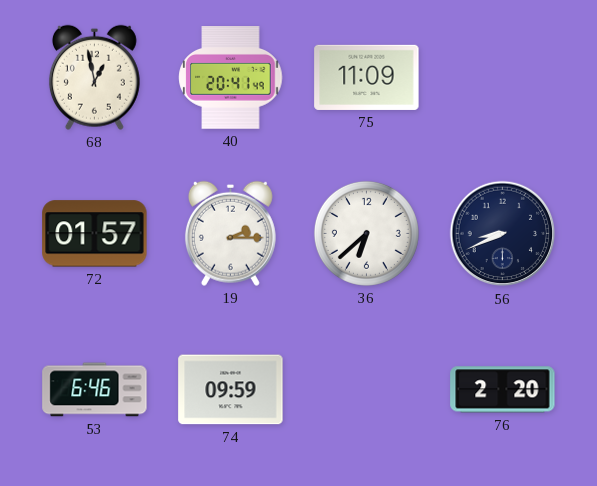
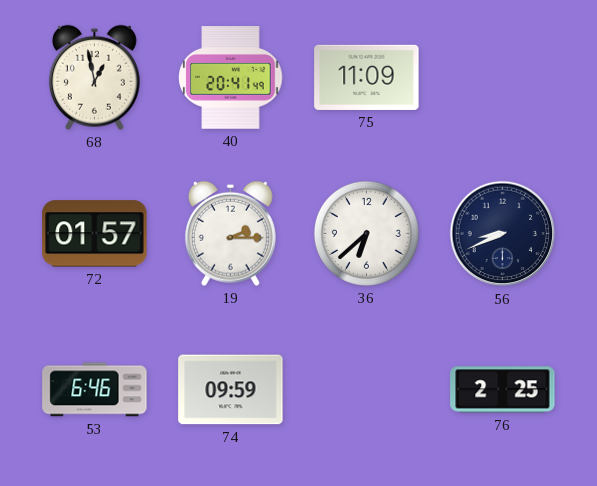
76: 2:20 -> 2:25 (503, 390)
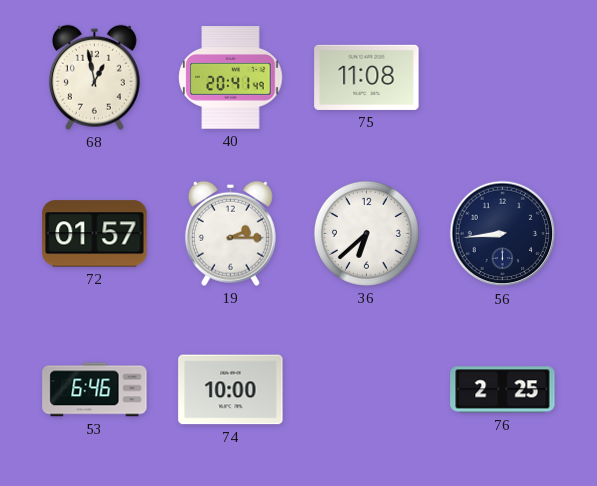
75: 11:09 -> 11:08 (367, 77)
56: 8:41 -> 8:44 (503, 234)
74: 09:59 -> 10:00 (231, 390)
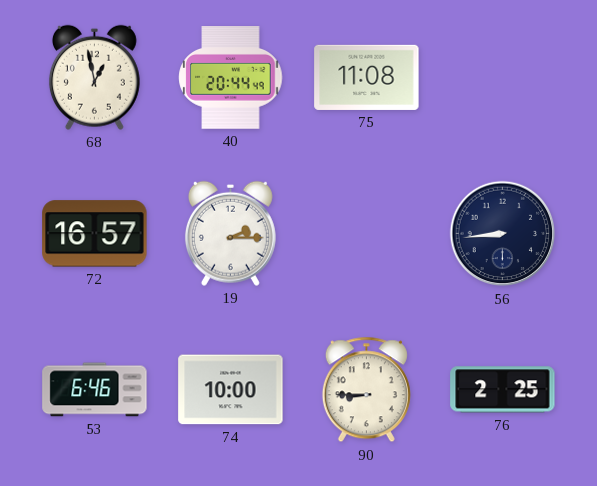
40: 20:41 -> 20:44 (231, 78)
72: 01:57 -> 16:57 (95, 234)
36: 6:38 -> none (366, 233)
90: none -> 8:45 (366, 390)
